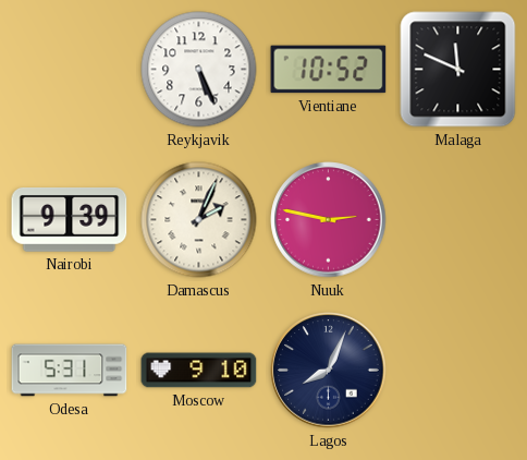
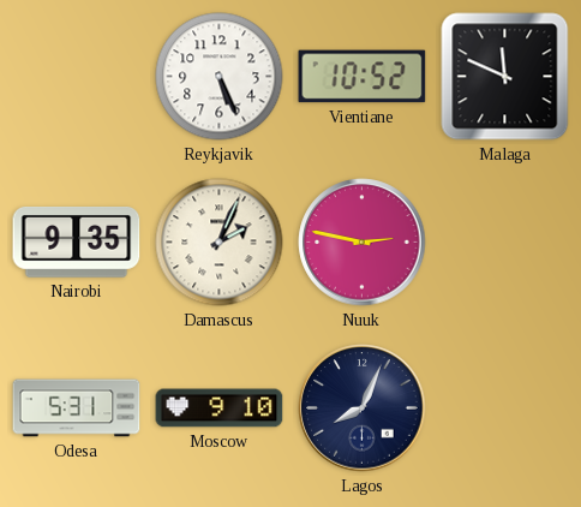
Nairobi: 9:39 -> 9:35 (77, 243)
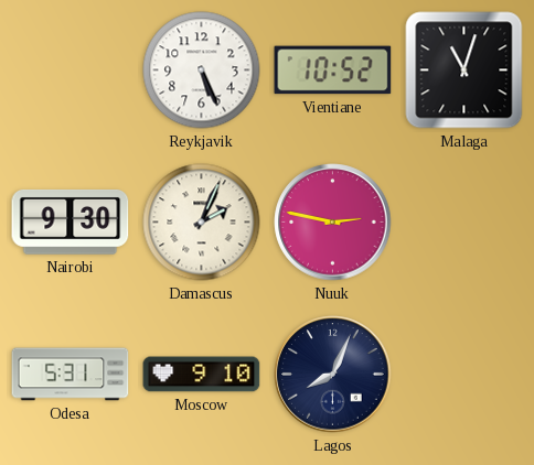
Malaga: 11:49 -> 11:03 (464, 71)
Nairobi: 9:35 -> 9:30 (71, 223)
